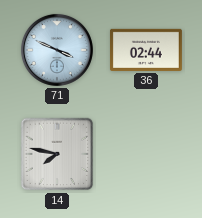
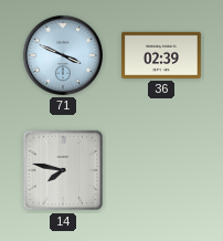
36: 02:44 -> 02:39 (161, 55)
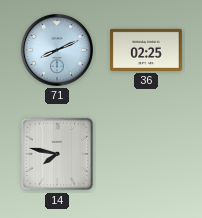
71: 3:49 -> 8:11 (57, 50)
36: 02:39 -> 02:25 (146, 50)
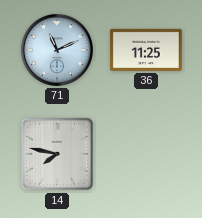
71: 8:11 -> 11:11 (57, 50)
36: 02:25 -> 11:25 (146, 50)
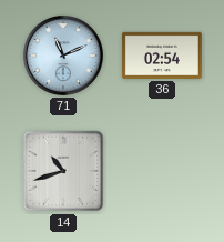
36: 11:25 -> 02:54 (162, 56)
14: 7:47 -> 10:42 (63, 171)
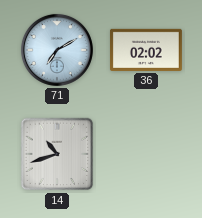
71: 11:11 -> 7:10 (57, 50)
36: 02:54 -> 02:02 (146, 50)
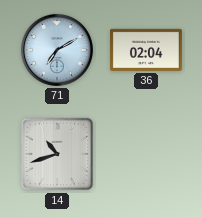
36: 02:02 -> 02:04 (146, 50)
